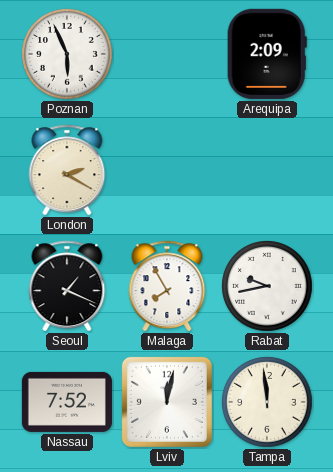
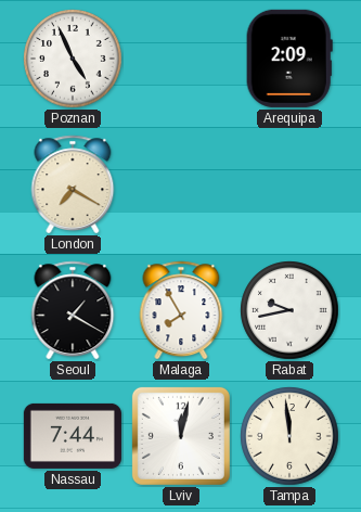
Poznan: 5:56 -> 4:56 (73, 59)
London: 2:20 -> 7:20 (73, 184)
Seoul: 1:19 -> 1:20 (73, 310)
Nassau: 7:52 -> 7:44 (73, 436)
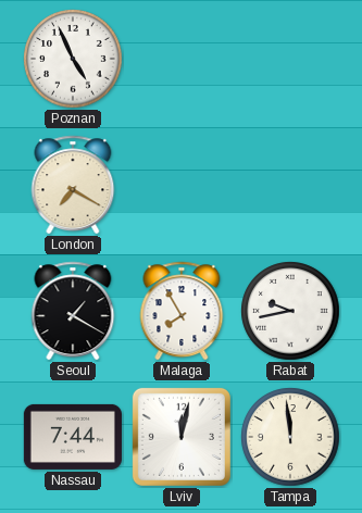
Arequipa: 2:09 -> none (289, 59)
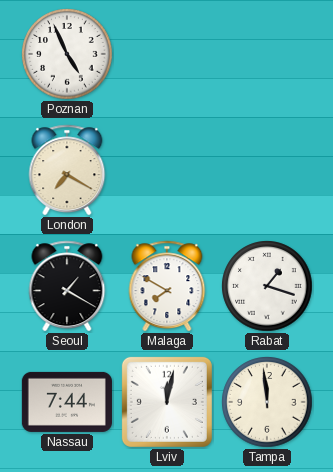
Malaga: 7:55 -> 7:50 (167, 286)
Rabat: 9:43 -> 1:18 (267, 286)
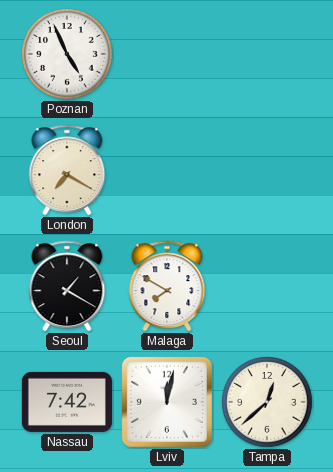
Rabat: 1:18 -> none (267, 286)
Nassau: 7:44 -> 7:42 (67, 402)
Tampa: 11:59 -> 12:38 (267, 402)
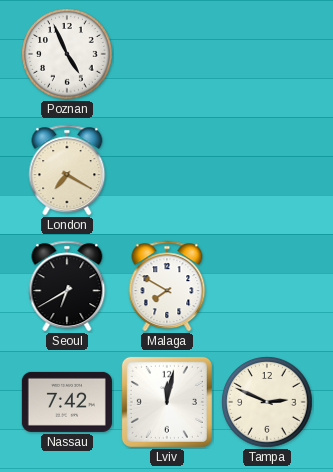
Seoul: 1:20 -> 6:40 (67, 286)
Tampa: 12:38 -> 2:49 (267, 402)
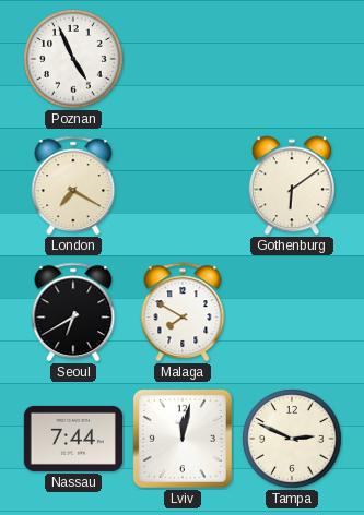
Gothenburg: none -> 6:09 (292, 185)
Nassau: 7:42 -> 7:44 (73, 439)
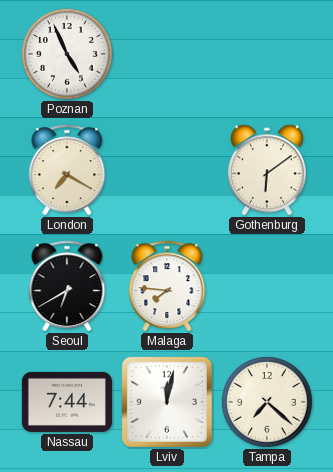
Malaga: 7:50 -> 7:46 (167, 286)
Tampa: 2:49 -> 7:22 (267, 402)
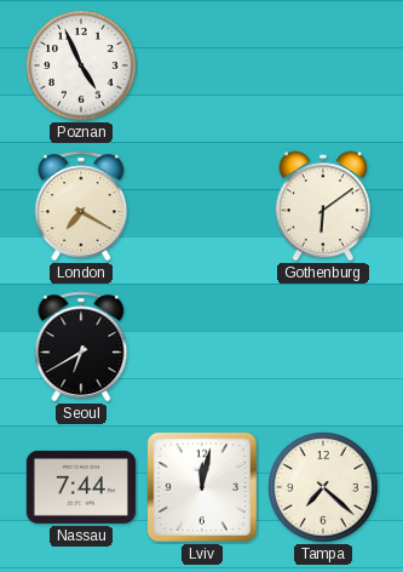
Malaga: 7:46 -> none (167, 286)
